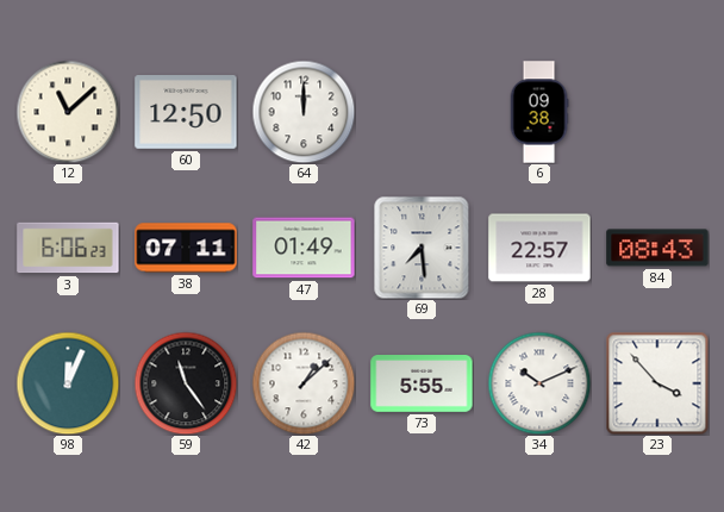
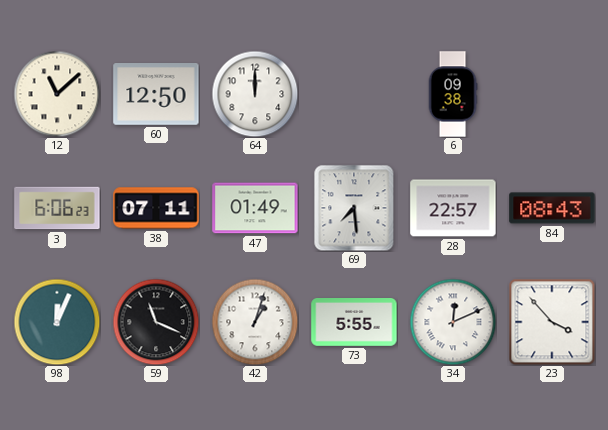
59: 11:24 -> 11:19 (156, 322)
42: 1:08 -> 1:03 (255, 322)
34: 10:11 -> 12:11 (453, 322)
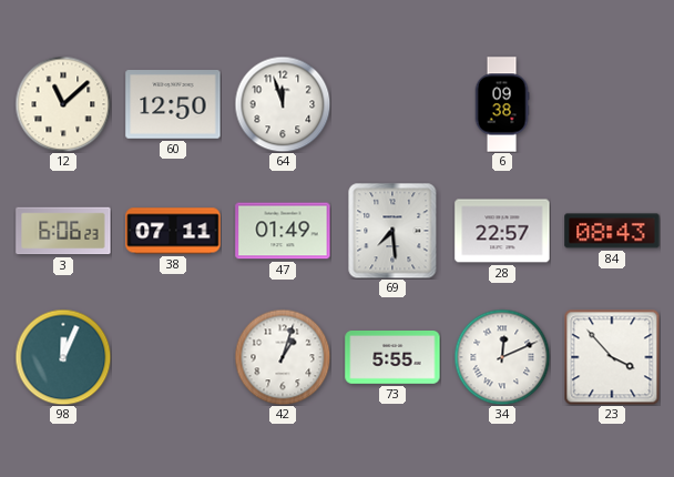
64: 12:00 -> 11:57 (283, 104)
59: 11:19 -> none (156, 322)
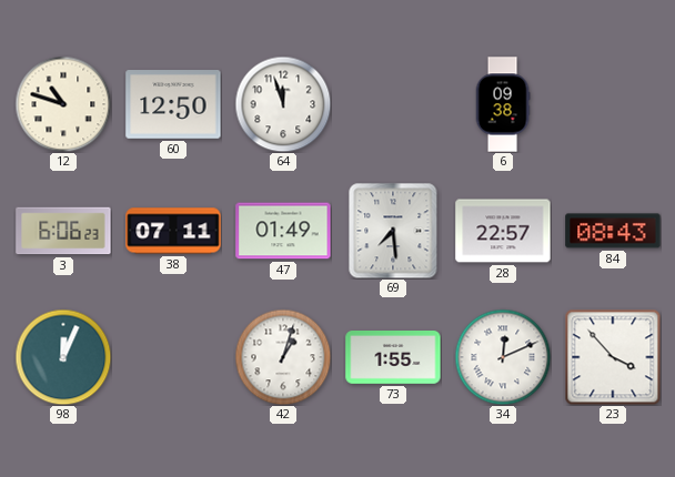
12: 11:08 -> 10:48 (63, 104)
73: 5:55 -> 1:55 (393, 358)
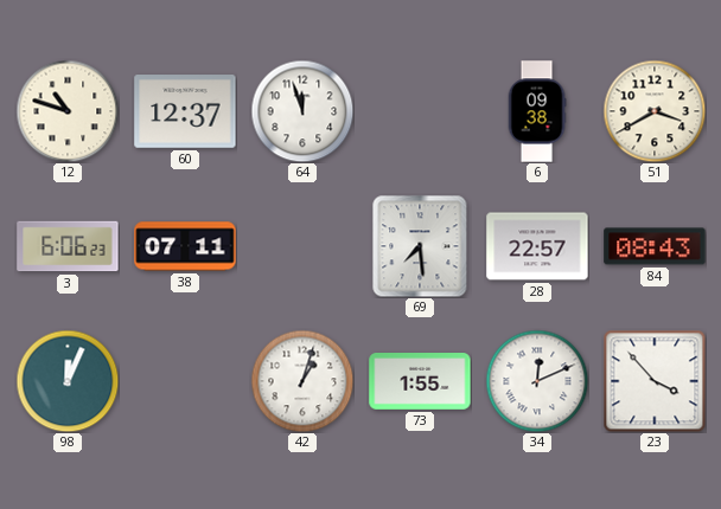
60: 12:50 -> 12:37 (185, 112)
51: none -> 3:40 (655, 111)
47: 01:49 -> none (283, 231)
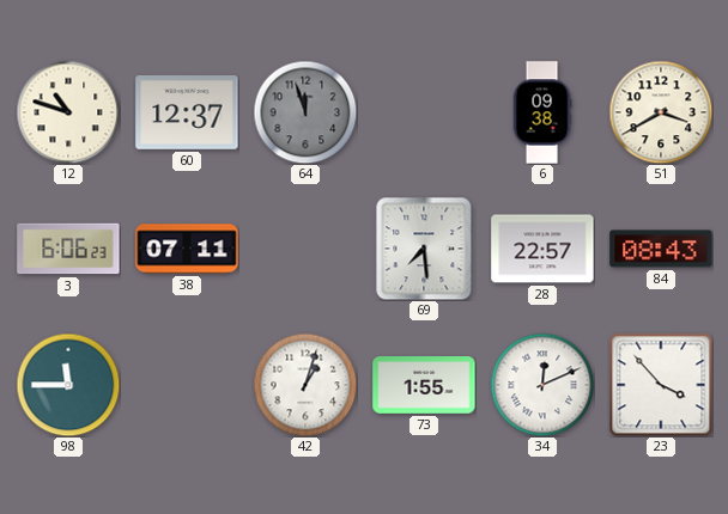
64 dial: white -> grey (305, 112)
98: 12:04 -> 11:45 (68, 385)
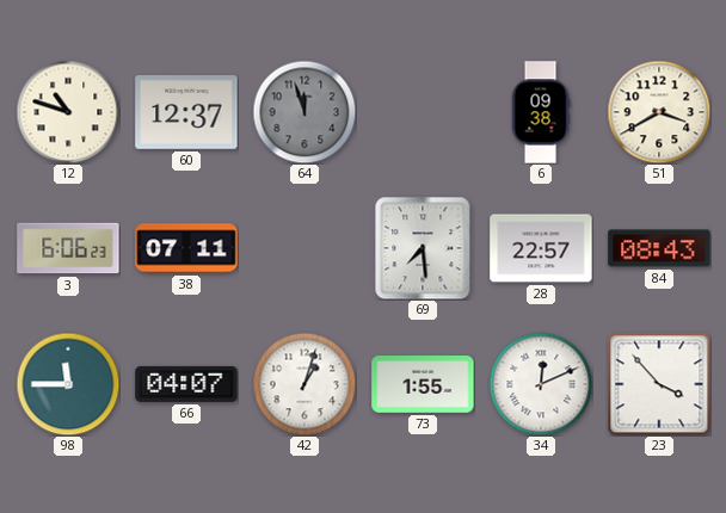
66: none -> 04:07 (186, 384)
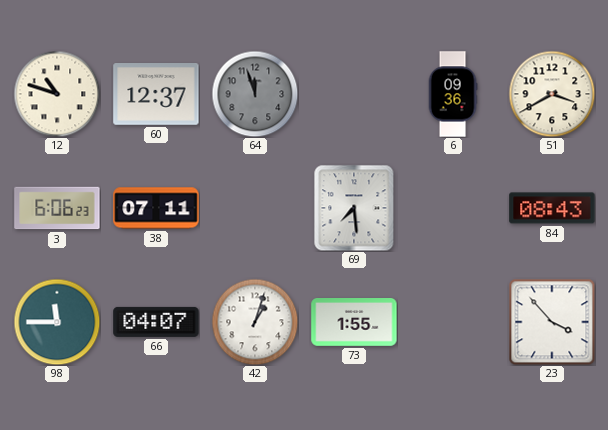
6: 09:38 -> 09:36 (453, 94)
28: 22:57 -> none (541, 248)
34: 12:11 -> none (541, 384)
